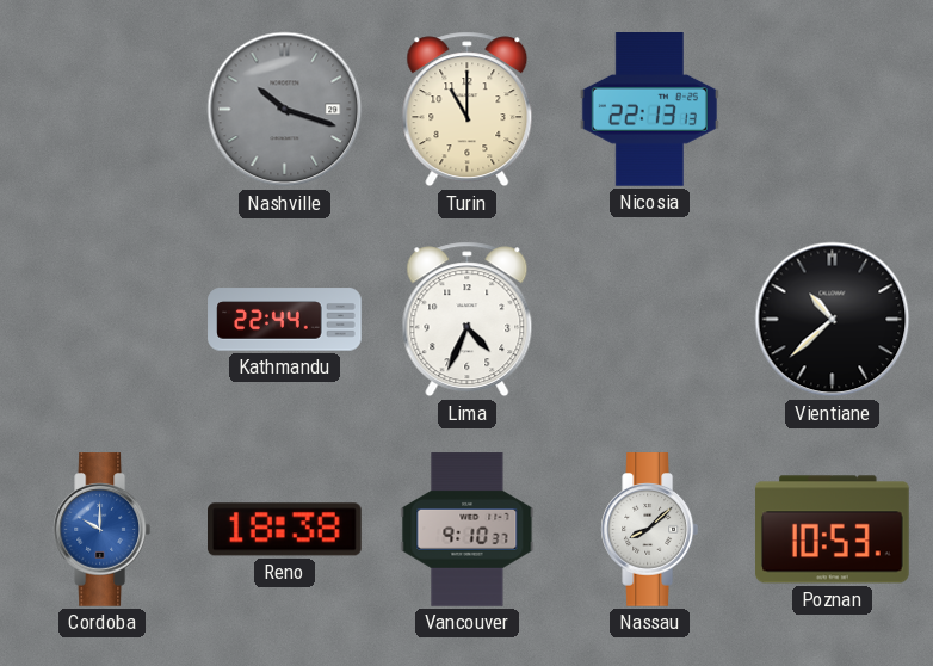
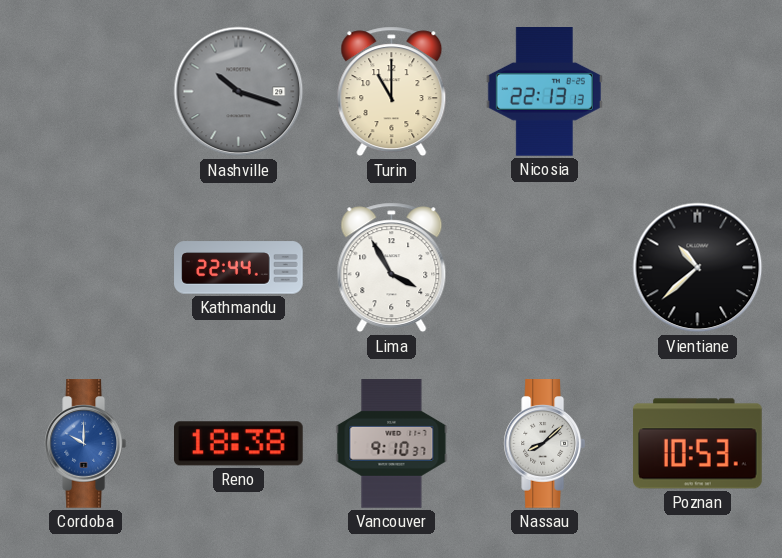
Lima: 4:34 -> 3:55 (392, 268)
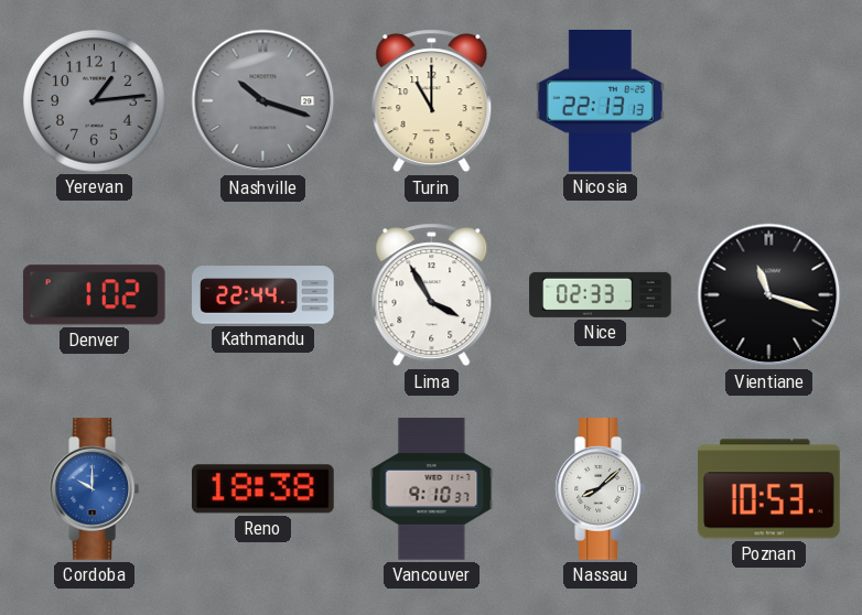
Yerevan: none -> 1:14 (95, 101)
Denver: none -> 1:02 (94, 295)
Nice: none -> 02:33 (601, 294)
Vientiane: 10:38 -> 11:18 (769, 295)
